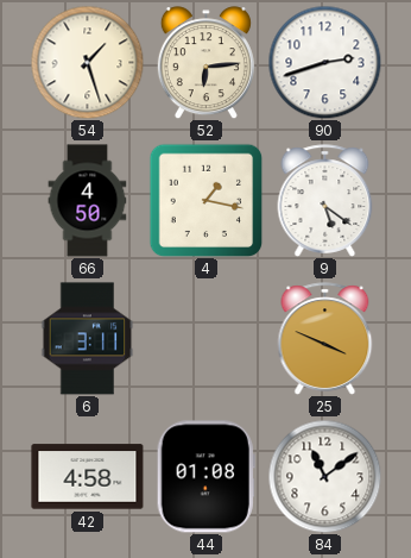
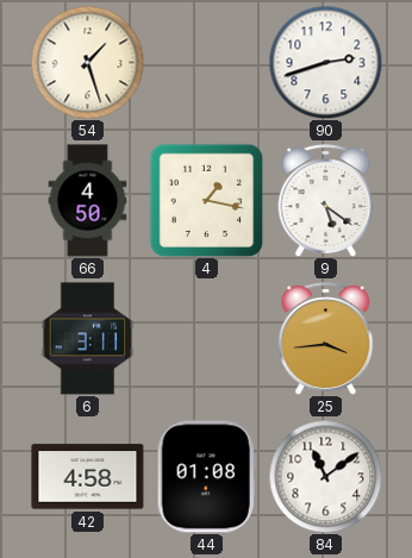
52: 6:14 -> none (205, 63)
25: 3:49 -> 3:44 (326, 339)
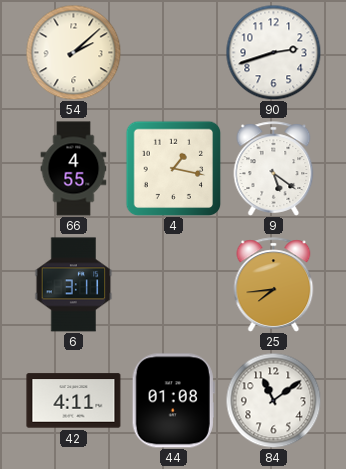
54: 1:27 -> 2:08 (73, 52)
66: 4:50 -> 4:55 (74, 169)
25: 3:44 -> 7:44 (274, 285)
42: 4:58 -> 4:11 (74, 401)
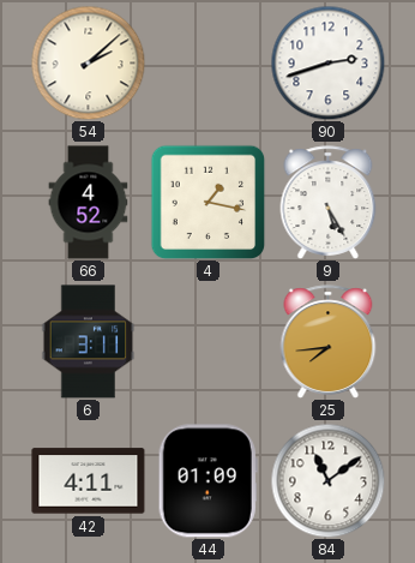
66: 4:55 -> 4:52 (89, 203)
9: 5:21 -> 5:25 (329, 203)
44: 01:08 -> 01:09 (207, 481)
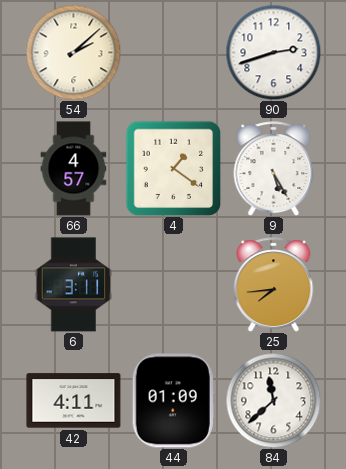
66: 4:52 -> 4:57 (74, 169)
4: 1:17 -> 1:21 (173, 168)
84: 11:09 -> 11:38 (273, 400)
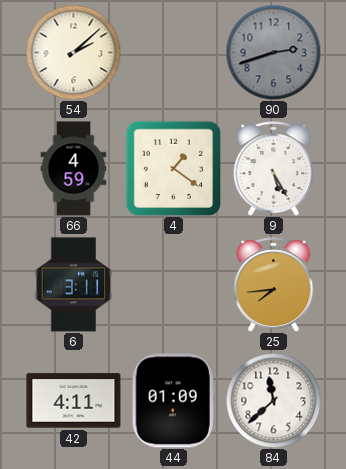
90 dial: white -> grey (273, 52)
66: 4:57 -> 4:59 (74, 169)
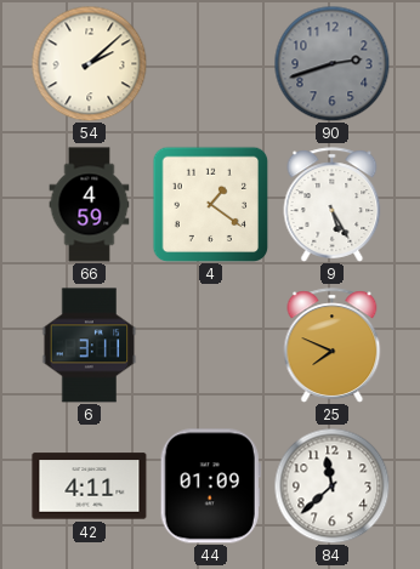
25: 7:44 -> 7:49 (333, 346)
